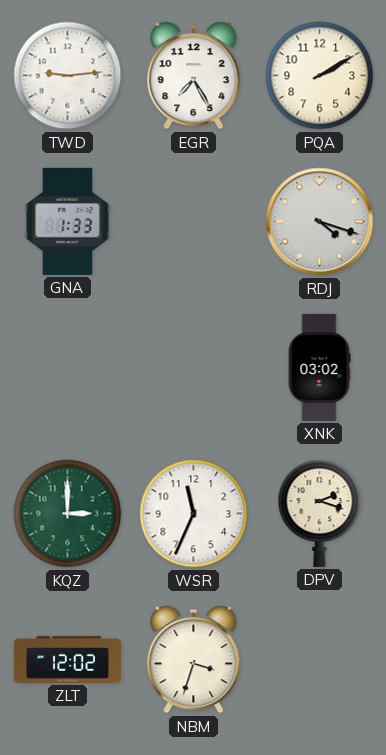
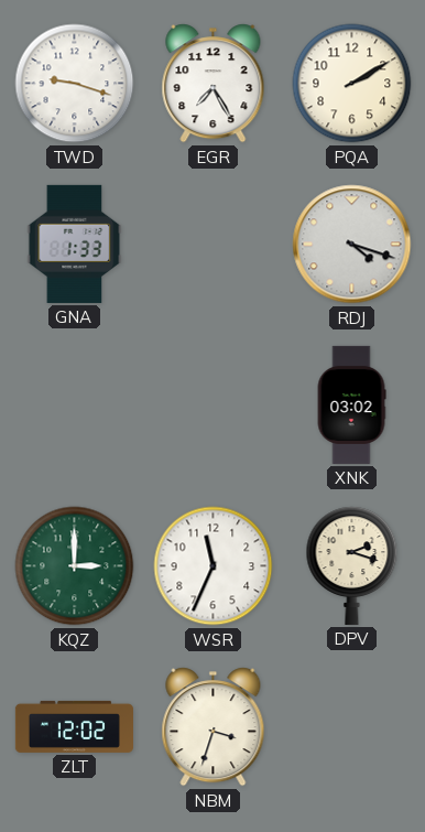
TWD: 9:14 -> 9:18 (75, 84)
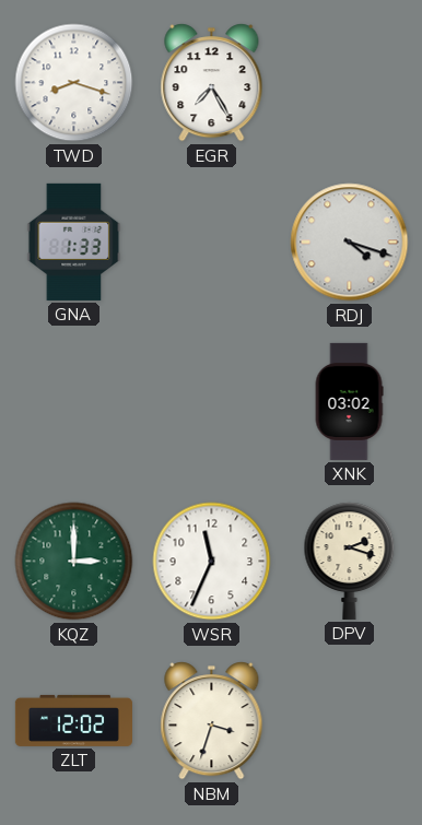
TWD: 9:18 -> 8:18 (74, 83)
PQA: 2:10 -> none (352, 84)
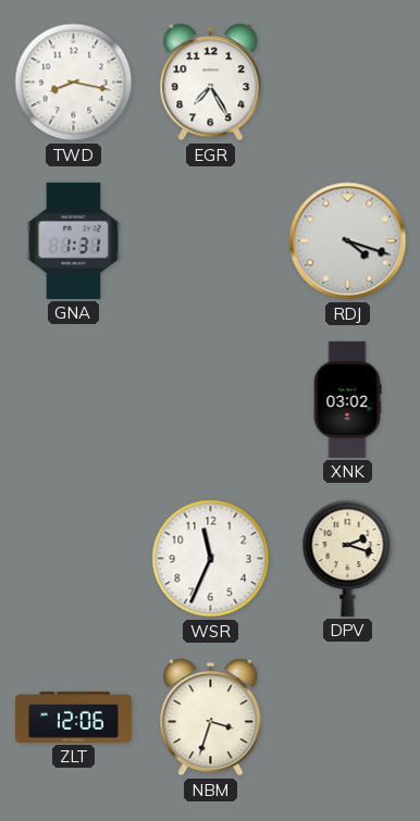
TWD: 8:18 -> 8:17 (74, 83)
GNA: 1:33 -> 1:31 (74, 240)
KQZ: 3:00 -> none (74, 562)
ZLT: 12:02 -> 12:06 (73, 717)
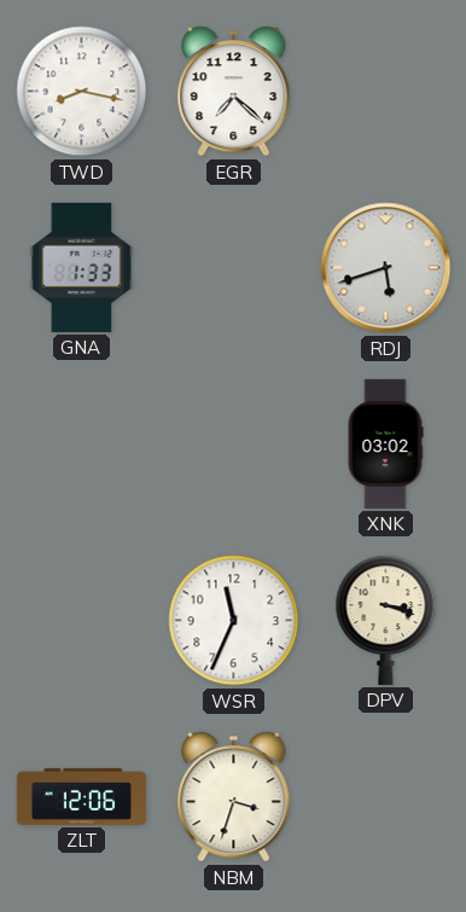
EGR: 7:25 -> 7:22 (234, 92)
GNA: 1:31 -> 1:33 (82, 267)
RDJ: 4:18 -> 5:42 (386, 268)
DPV: 2:18 -> 3:18 (386, 620)
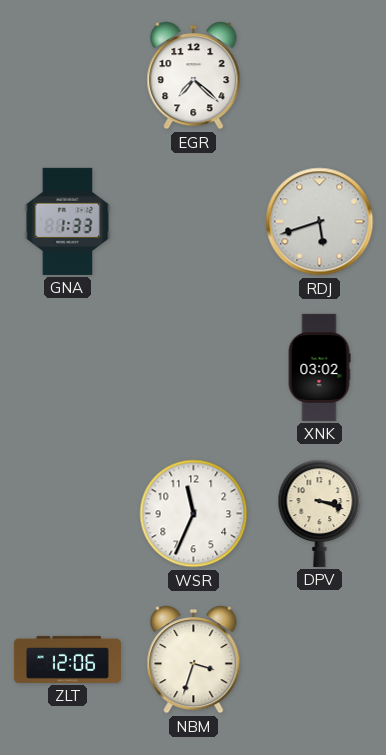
TWD: 8:17 -> none (82, 92)
